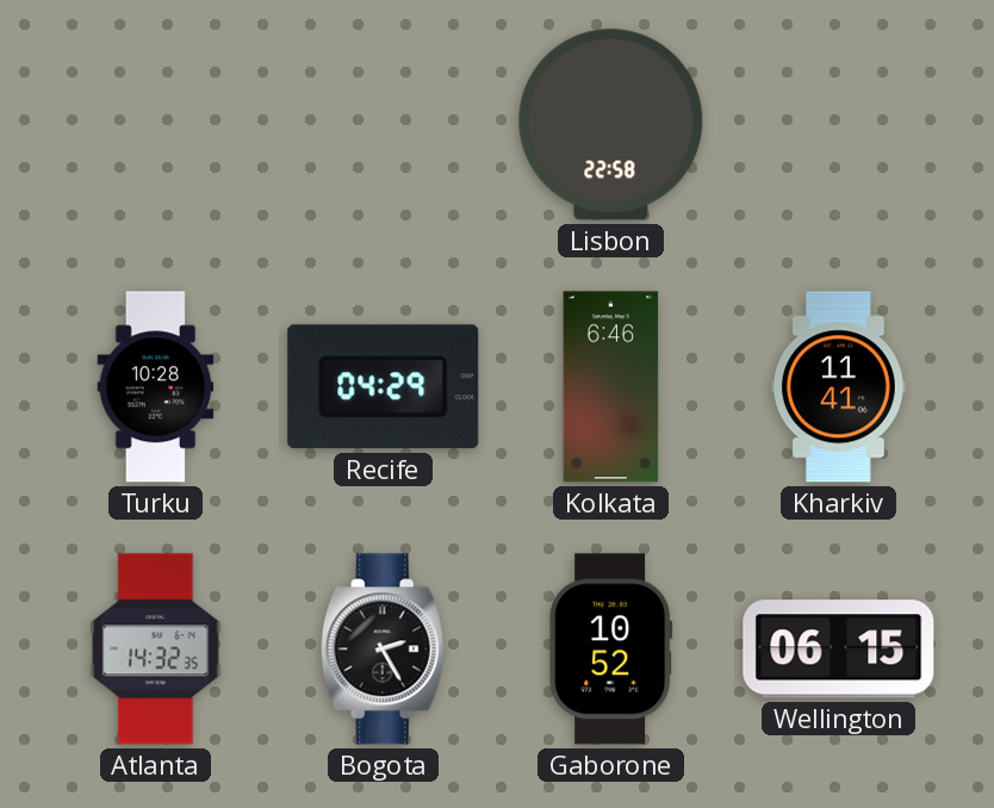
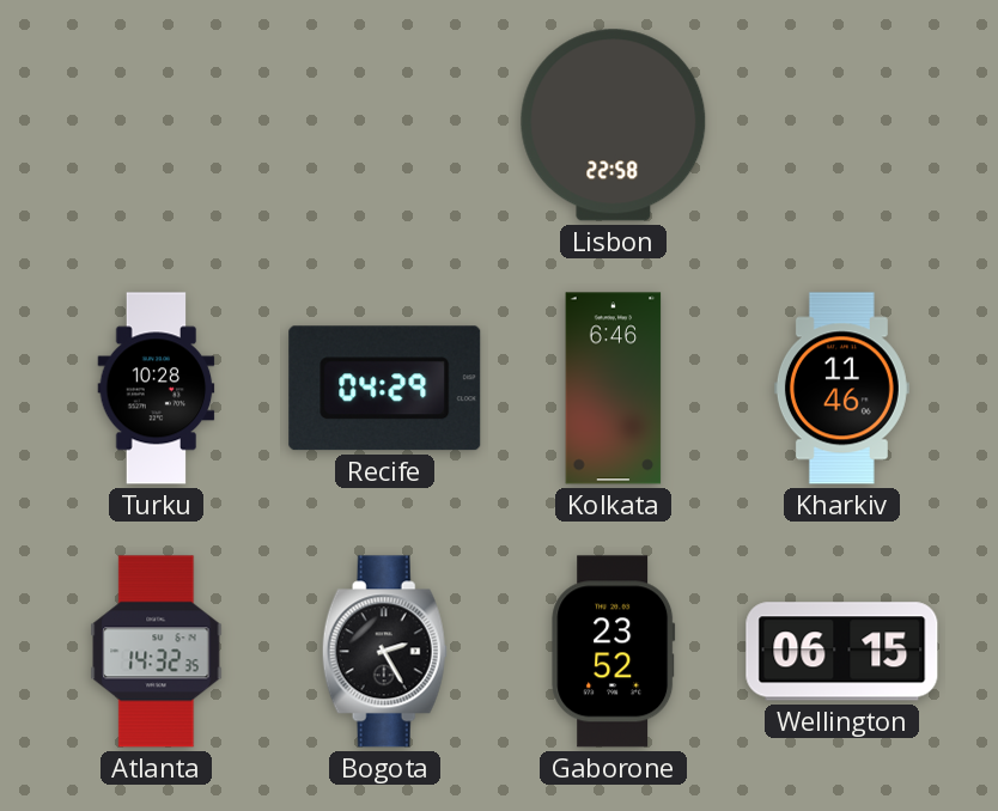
Kharkiv: 11:41 -> 11:46 (841, 389)
Gaborone: 10:52 -> 23:52 (614, 652)
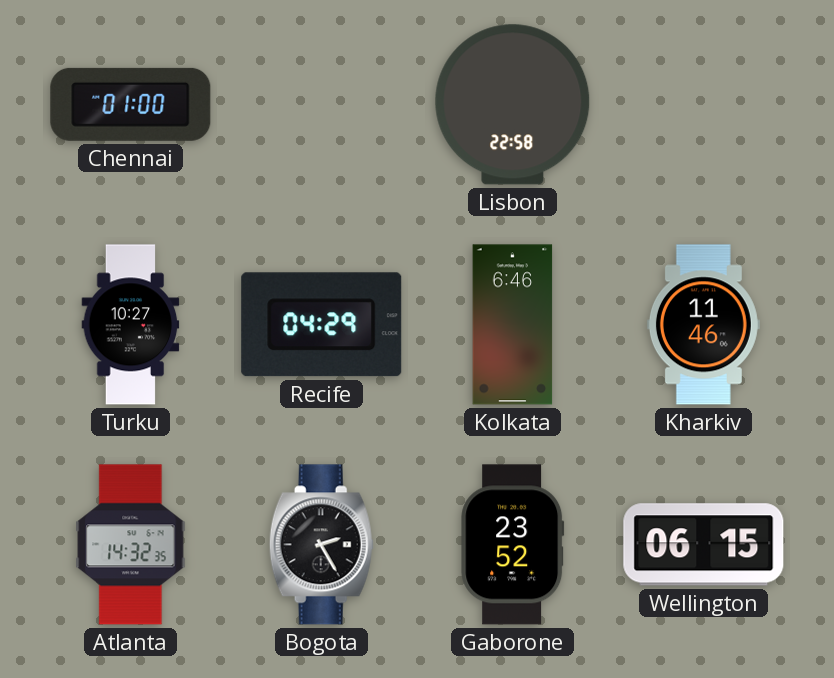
Chennai: none -> 01:00 (131, 104)
Turku: 10:28 -> 10:27 (131, 325)
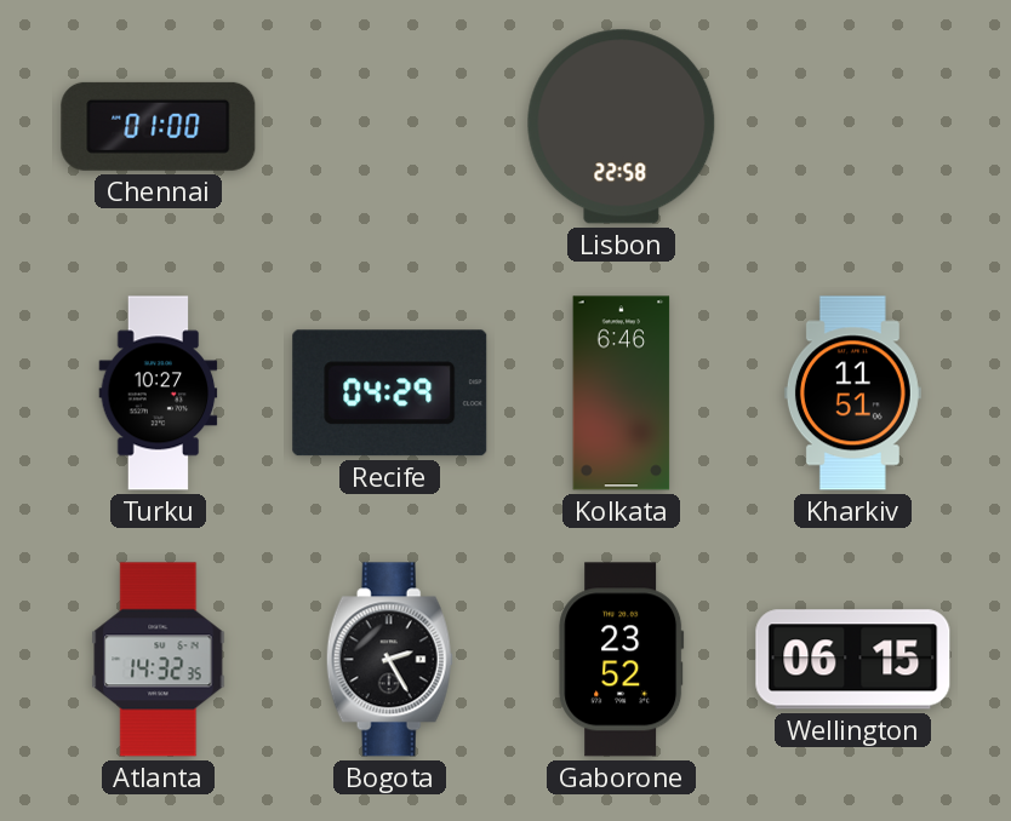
Kharkiv: 11:46 -> 11:51 (852, 394)
